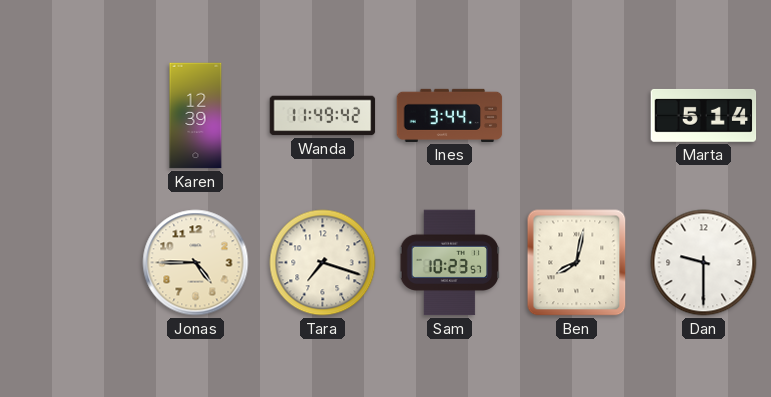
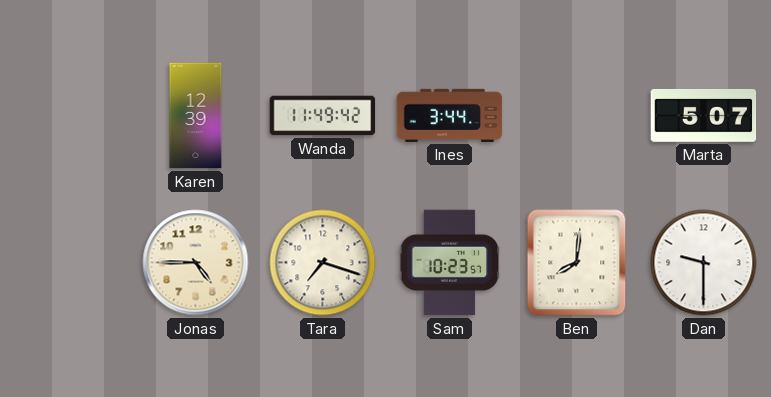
Marta: 5:14 -> 5:07 (704, 115)
Ben: 8:02 -> 8:01 (577, 263)
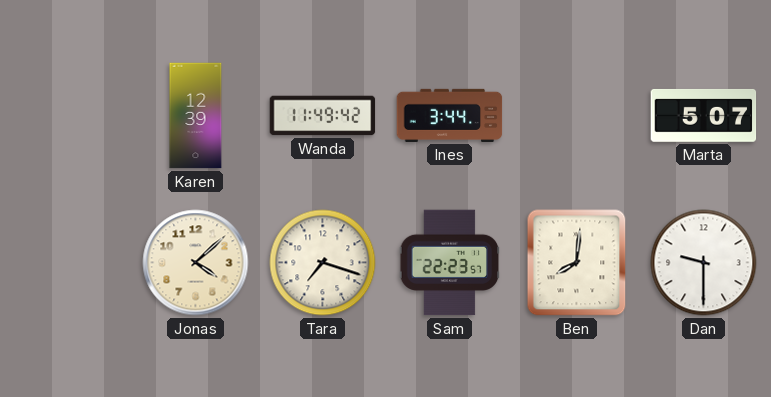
Jonas: 4:45 -> 4:08 (196, 263)
Sam: 10:23 -> 22:23 (450, 263)
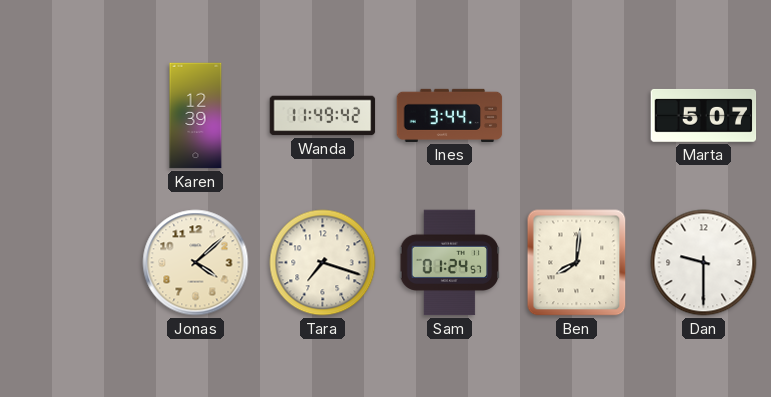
Sam: 22:23 -> 01:24 (450, 263)
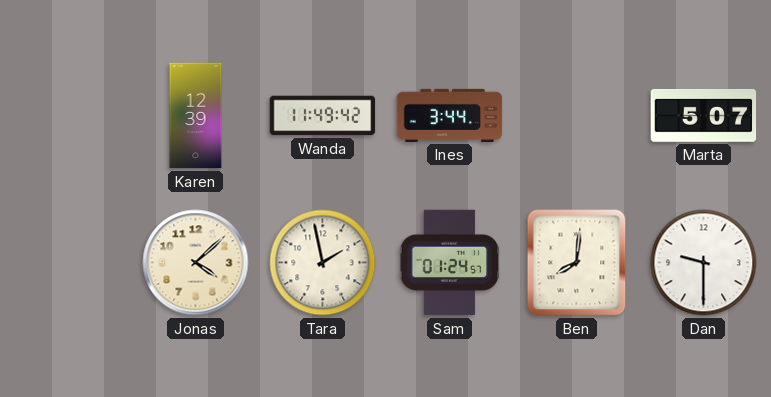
Tara: 7:18 -> 1:58 (323, 263)
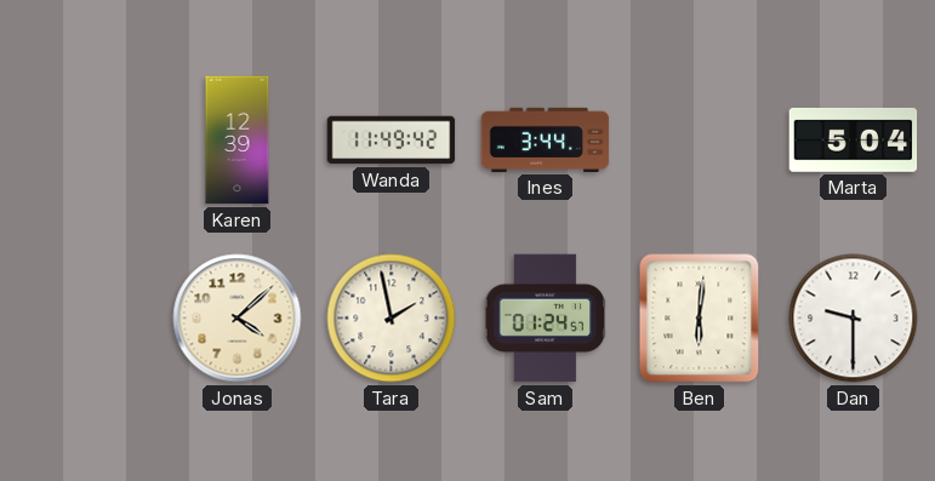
Marta: 5:07 -> 5:04 (854, 139)
Ben: 8:01 -> 6:01 (700, 319)
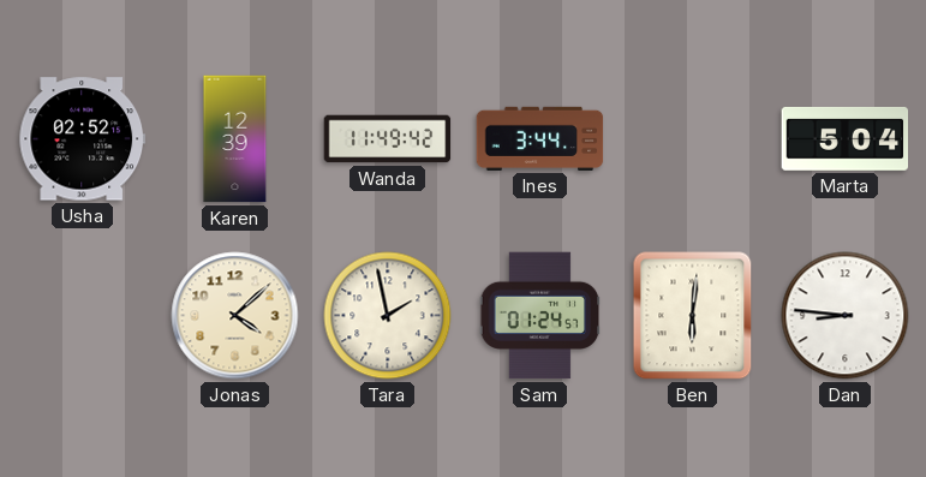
Usha: none -> 02:52 (83, 139)
Dan: 9:30 -> 8:46 (846, 316)
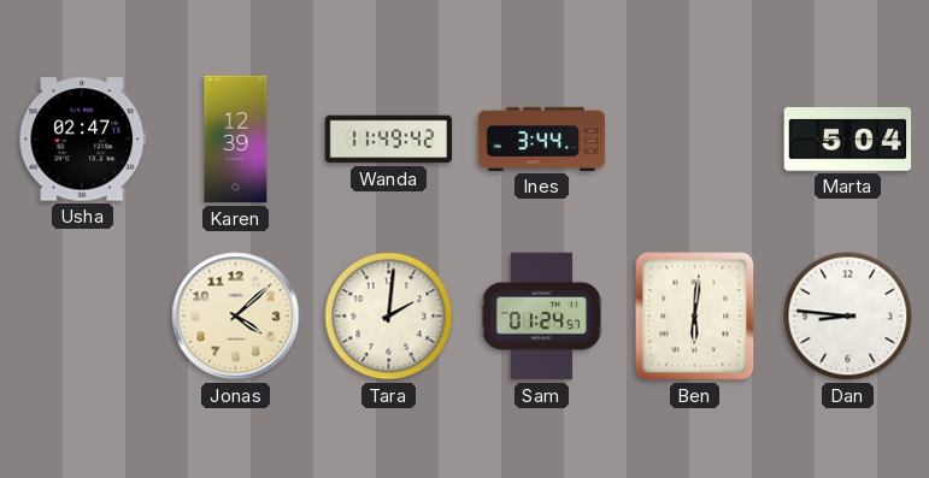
Usha: 02:52 -> 02:47 (83, 140)
Tara: 1:58 -> 2:01 (389, 317)
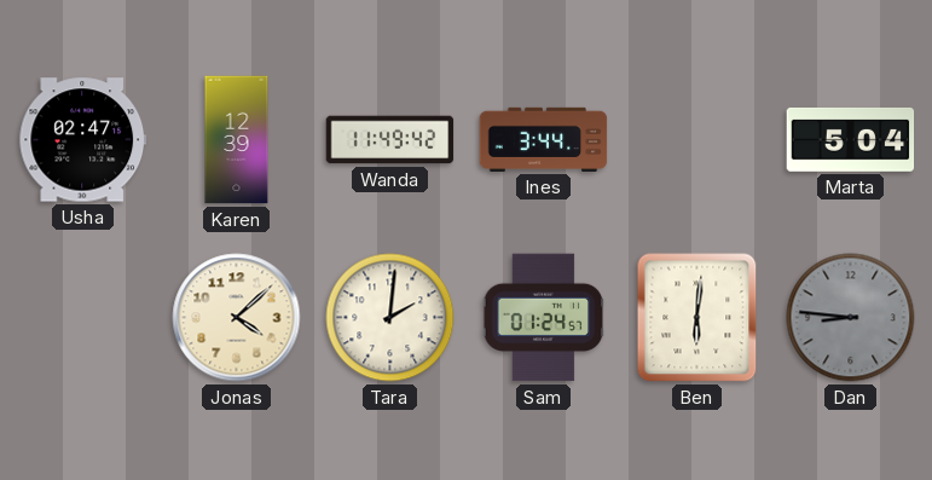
Dan dial: white -> grey (851, 318)
